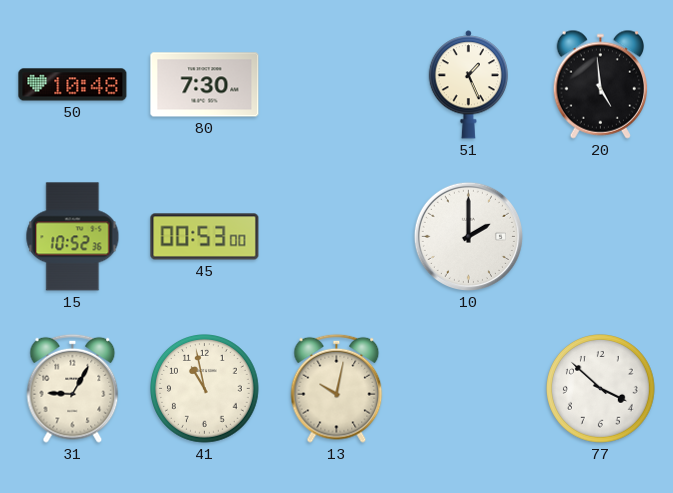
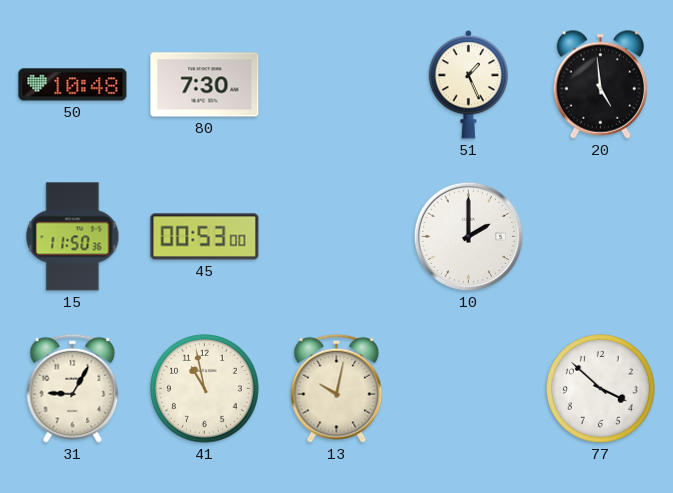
15: 10:52 -> 11:50 (73, 237)
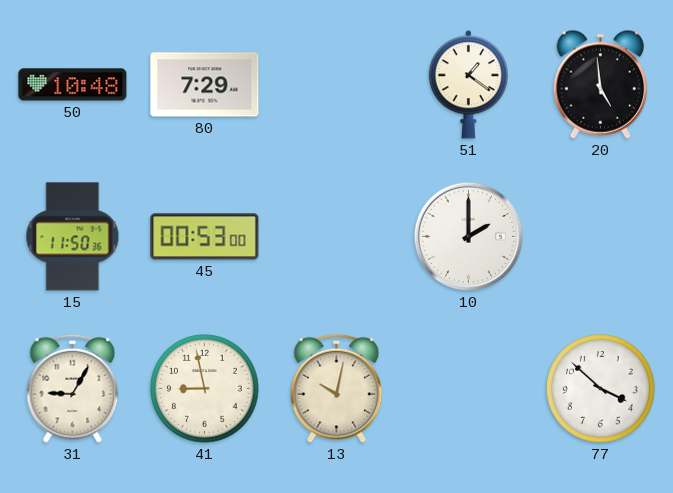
80: 7:30 -> 7:29 (205, 85)
51: 1:26 -> 1:21 (468, 85)
41: 10:58 -> 8:58 (205, 389)
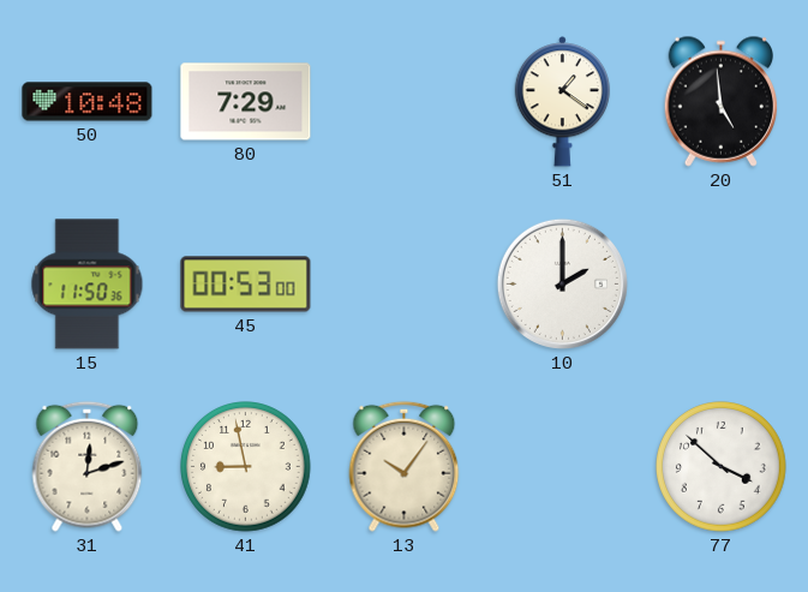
31: 9:05 -> 12:12 (88, 466)
13: 10:02 -> 10:06 (405, 466)
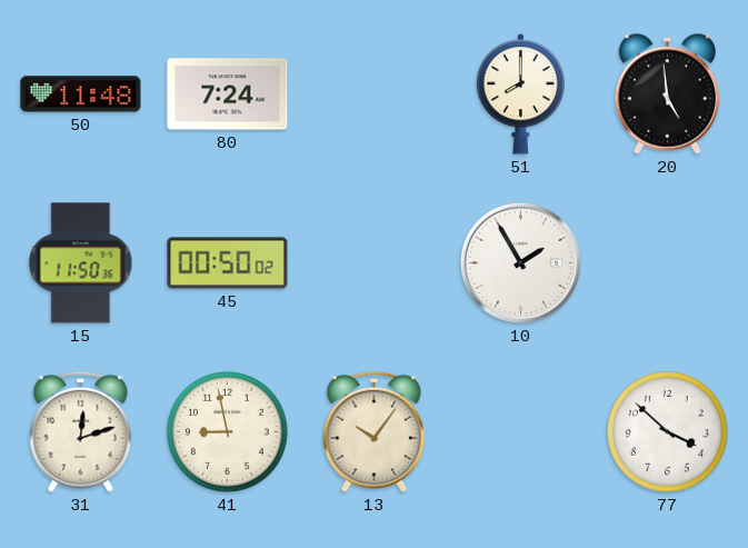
50: 10:48 -> 11:48 (81, 94)
80: 7:29 -> 7:24 (228, 94)
51: 1:21 -> 8:00 (520, 94)
45: 00:53 -> 00:50 (228, 263)
10: 2:00 -> 1:55 (520, 262)
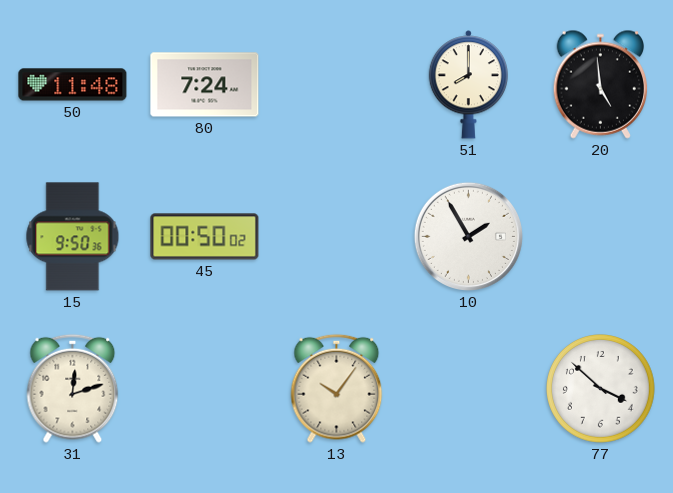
15: 11:50 -> 9:50 (73, 237)
41: 8:58 -> none (228, 432)
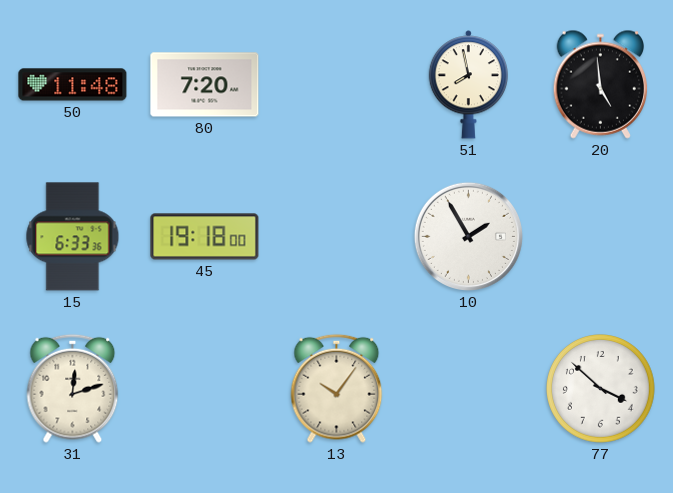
80: 7:24 -> 7:20 (205, 85)
51: 8:00 -> 7:58 (468, 85)
15: 9:50 -> 6:33 (73, 237)
45: 00:50 -> 19:18 (205, 237)
